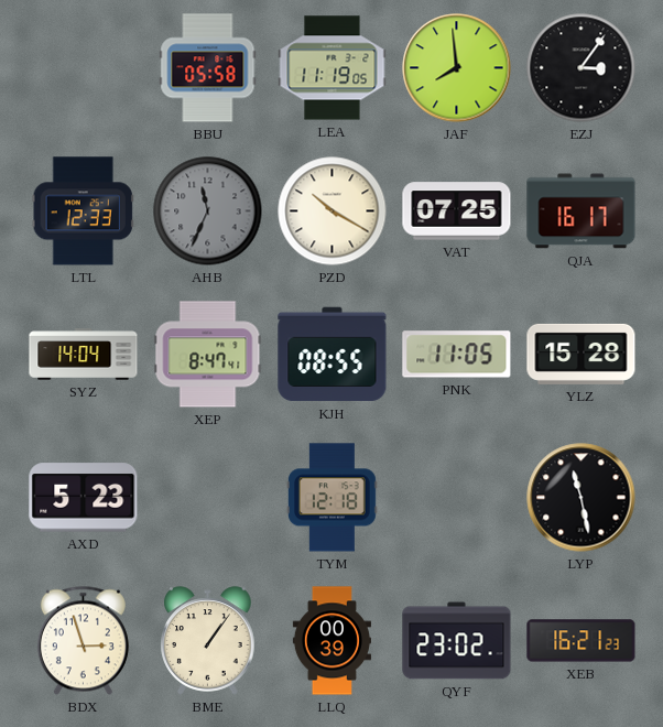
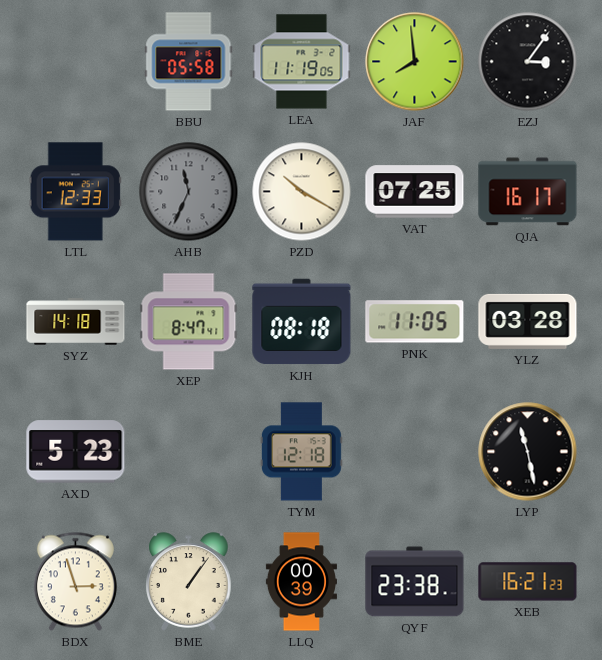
SYZ: 14:04 -> 14:18 (76, 322)
KJH: 08:55 -> 08:18 (302, 322)
YLZ: 15:28 -> 03:28 (528, 321)
QYF: 23:02 -> 23:38 (415, 582)
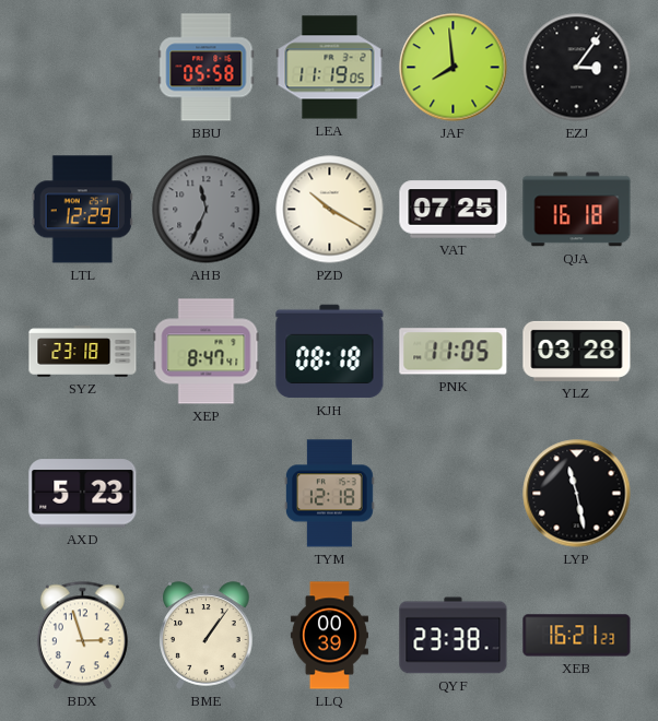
LTL: 12:33 -> 12:29 (82, 210)
QJA: 16:17 -> 16:18 (577, 210)
SYZ: 14:18 -> 23:18 (83, 352)
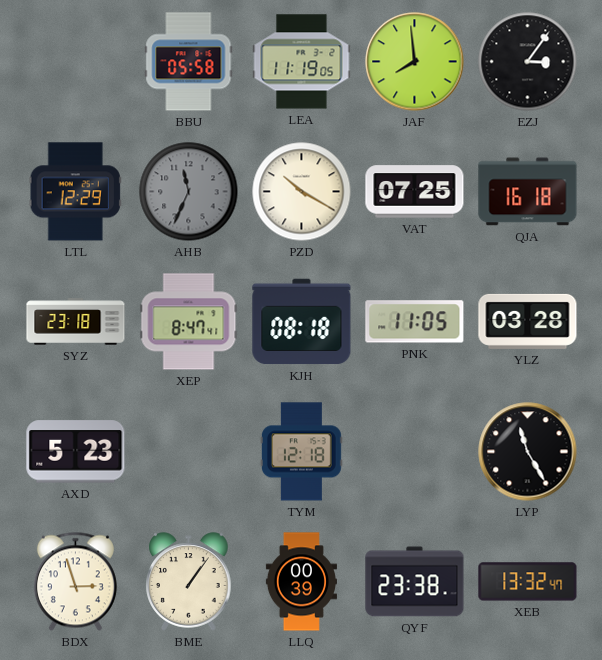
LYP: 11:28 -> 11:25 (528, 452)
XEB: 16:21 -> 13:32 (528, 582)
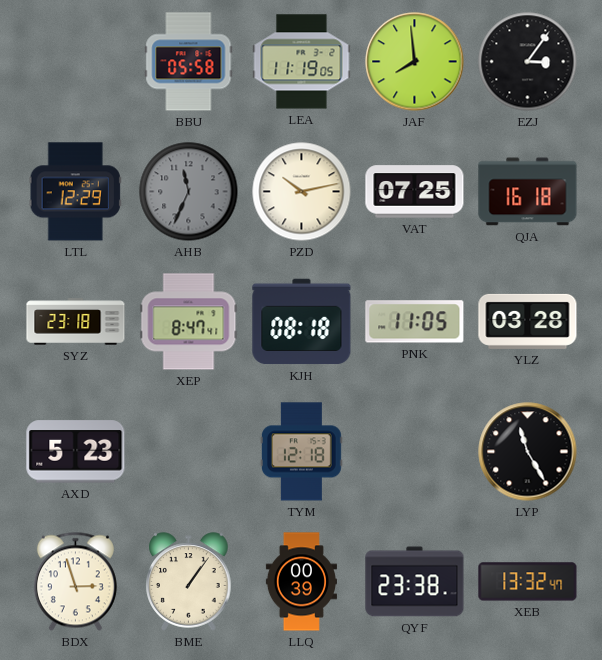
PZD: 10:20 -> 10:13 (302, 192)
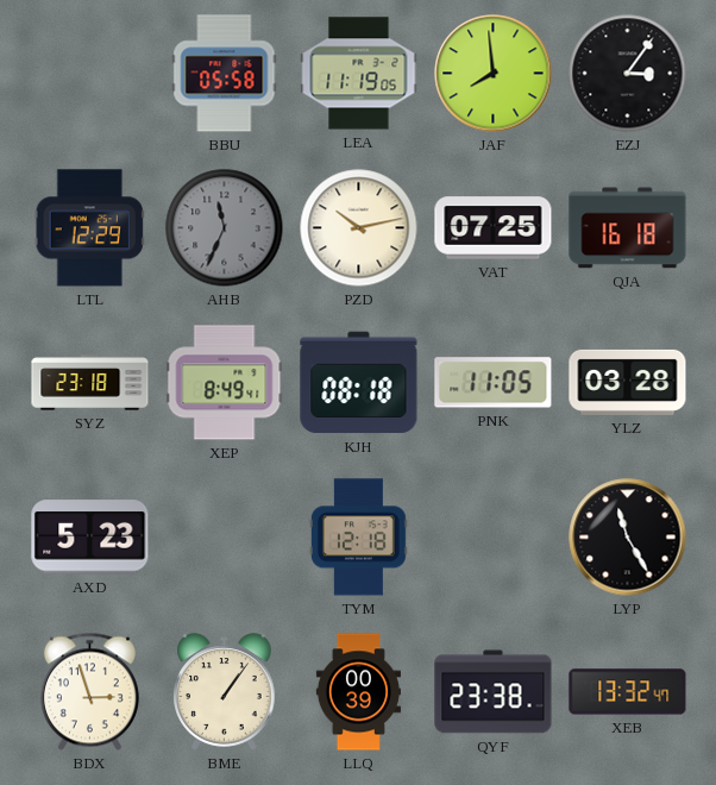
XEP: 8:47 -> 8:49 (225, 383)
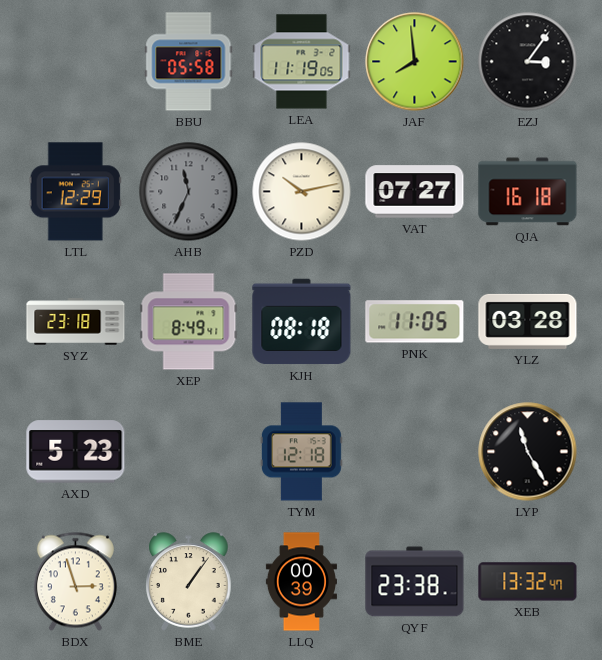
VAT: 07:25 -> 07:27 (415, 192)
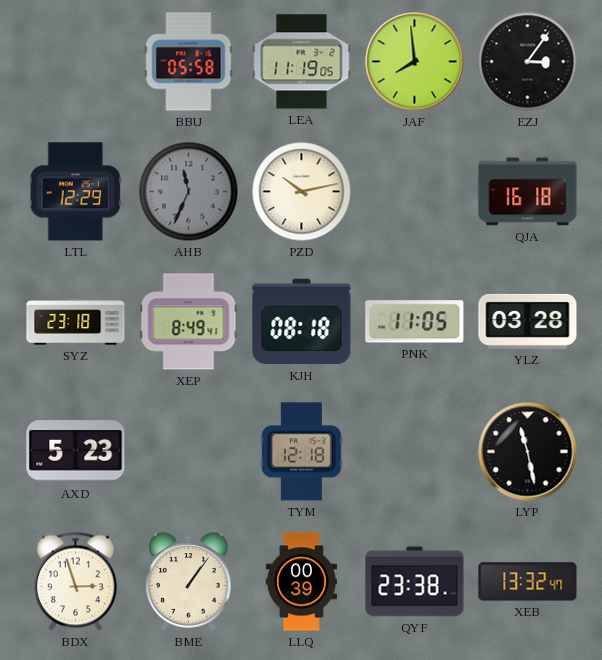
VAT: 07:27 -> none (415, 192)
LYP: 11:25 -> 11:28 (528, 452)
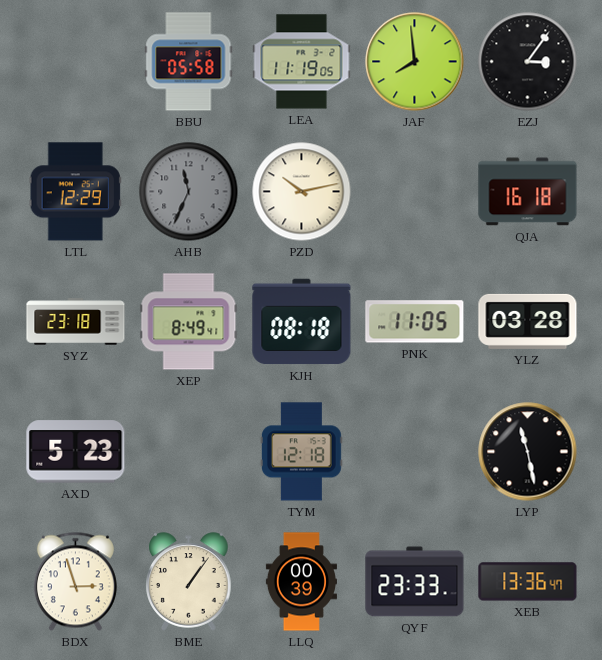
QYF: 23:38 -> 23:33 (415, 582)
XEB: 13:32 -> 13:36 (528, 582)
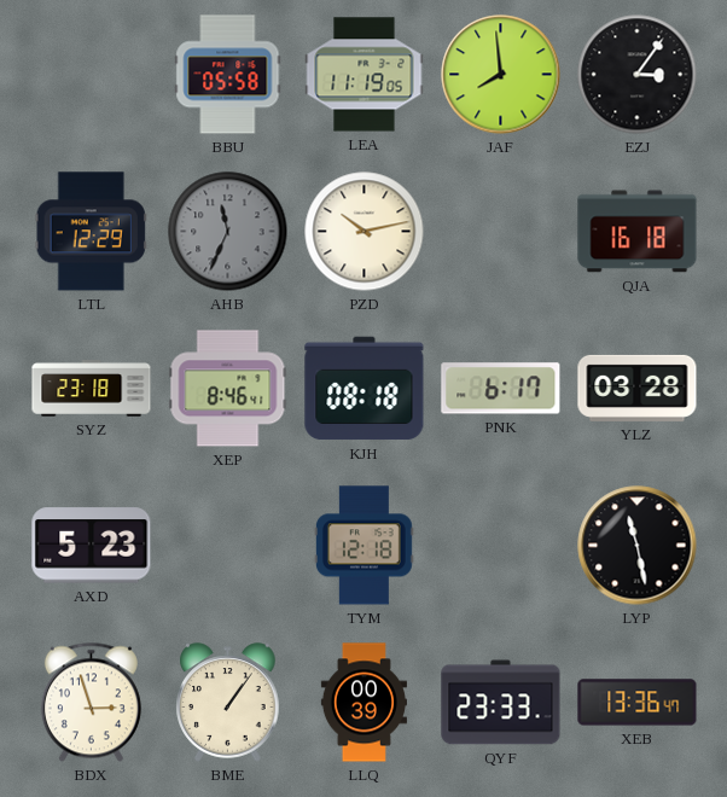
XEP: 8:49 -> 8:46 (228, 389)
PNK: 11:05 -> 6:17 (501, 389)
